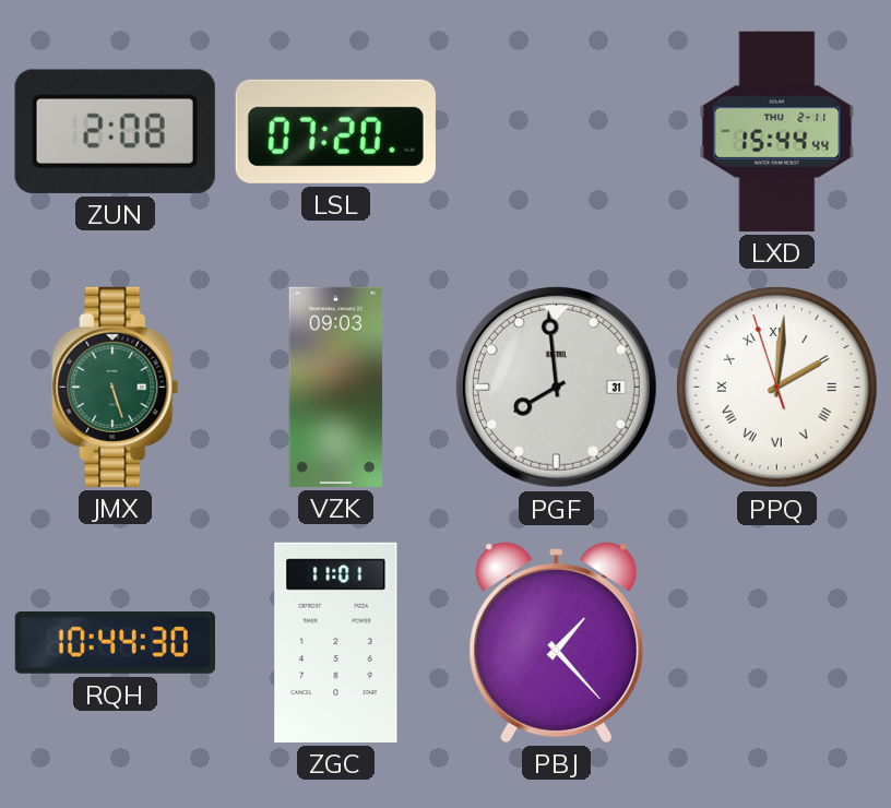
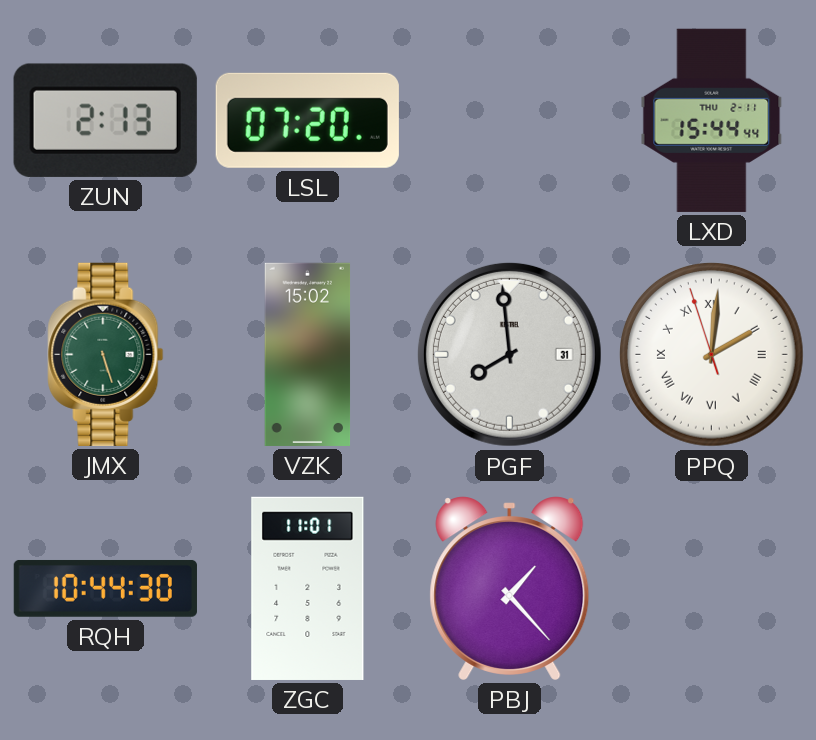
ZUN: 2:08 -> 2:13 (105, 120)
VZK: 09:03 -> 15:02 (308, 354)
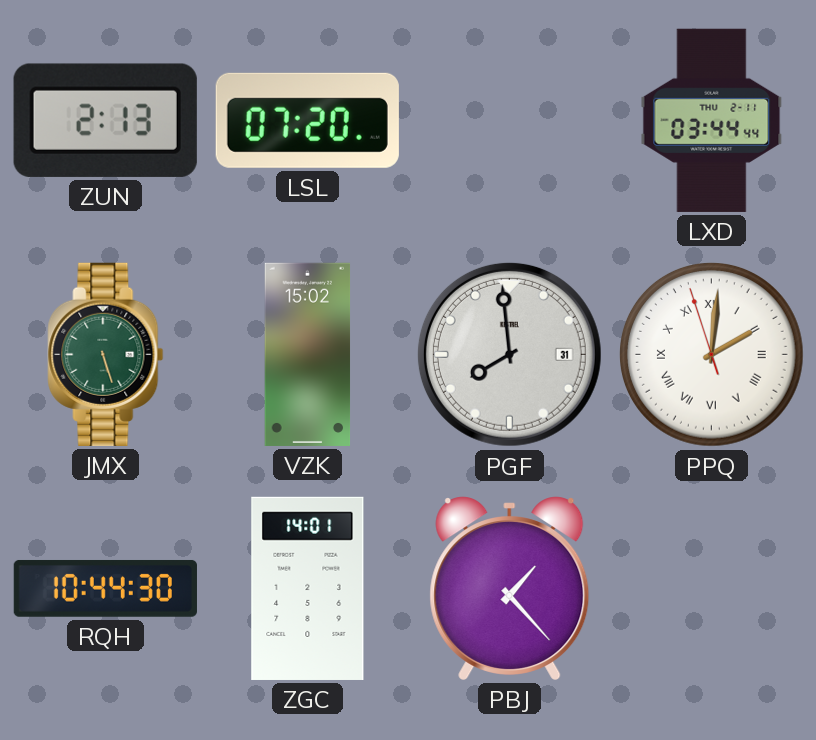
LXD: 15:44 -> 03:44 (712, 120)
ZGC: 11:01 -> 14:01 (308, 588)
